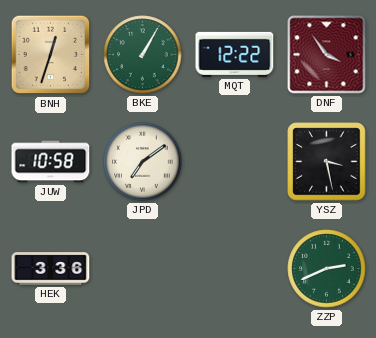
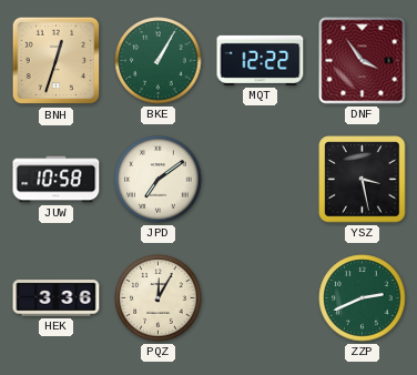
PQZ: none -> 12:05 (159, 298)
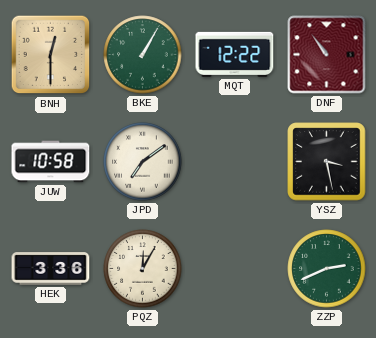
BNH: 12:33 -> 12:30 (51, 55)
DNF: 3:54 -> 10:54 (327, 55)
